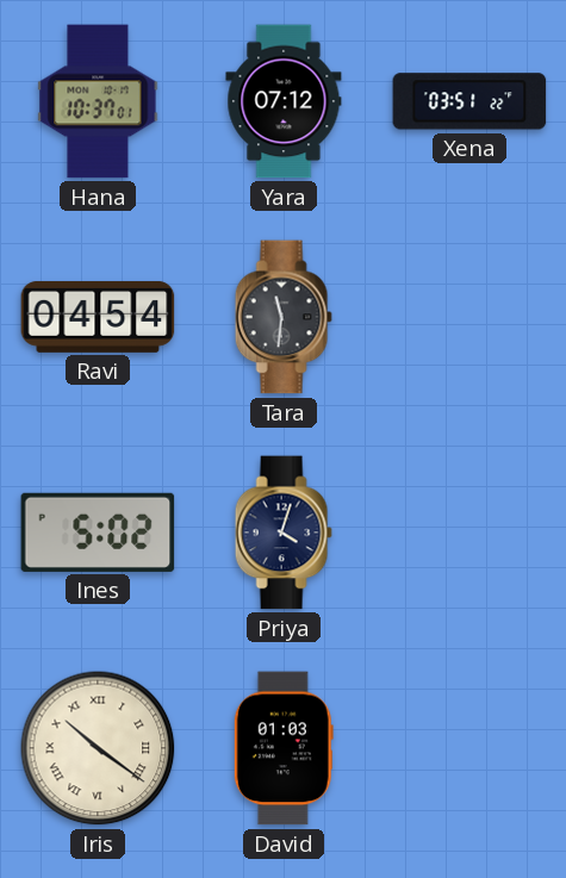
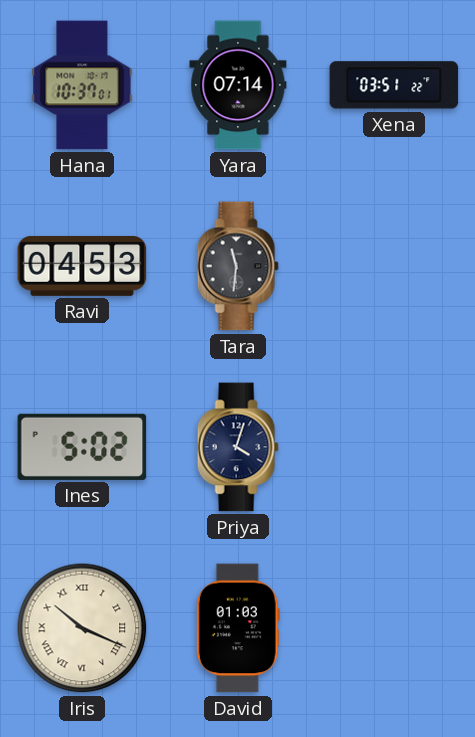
Yara: 07:12 -> 07:14 (238, 85)
Ravi: 04:54 -> 04:53 (82, 266)
Iris: 10:21 -> 10:19 (82, 628)
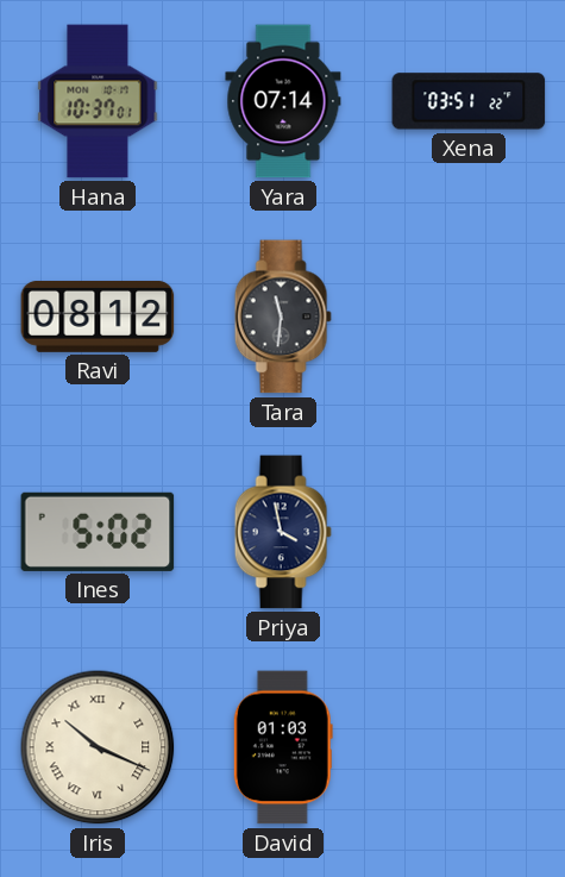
Ravi: 04:53 -> 08:12 (98, 317)
Priya: 4:03 -> 3:58 (283, 532)
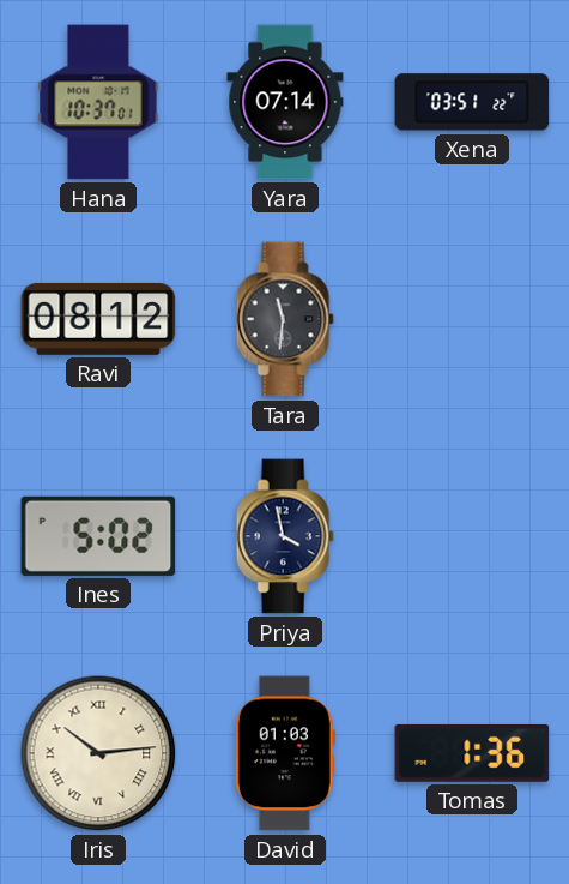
Iris: 10:19 -> 10:14 (98, 753)
Tomas: none -> 1:36 (472, 753)
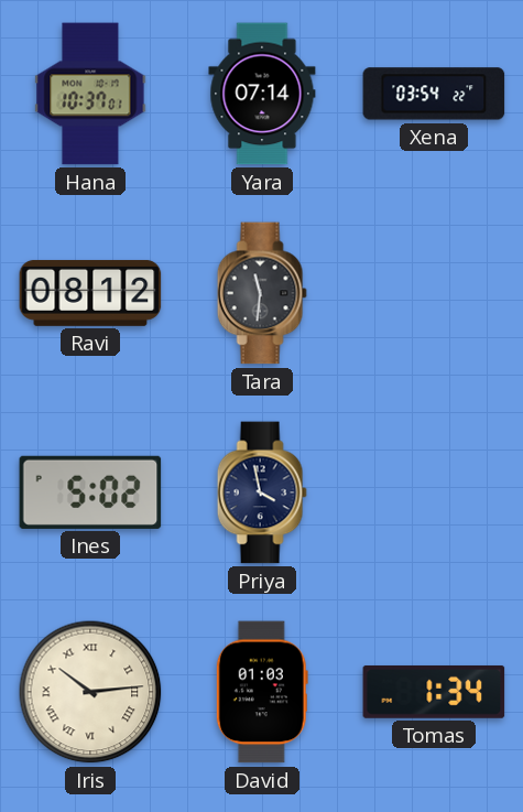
Xena: 03:51 -> 03:54 (434, 94)
Tomas: 1:36 -> 1:34 (434, 692)
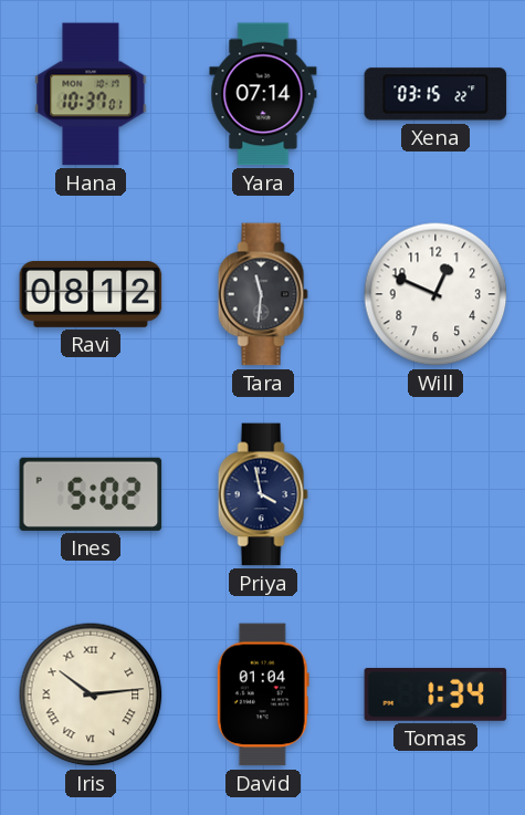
Xena: 03:54 -> 03:15 (435, 94)
Will: none -> 12:49 (435, 294)
David: 01:03 -> 01:04 (263, 694)
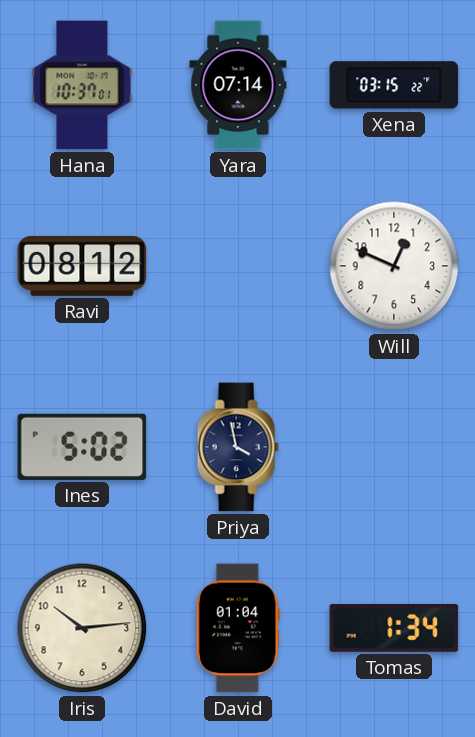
Tara: 11:31 -> none (263, 294)
Iris numerals: Roman -> Arabic (82, 628)
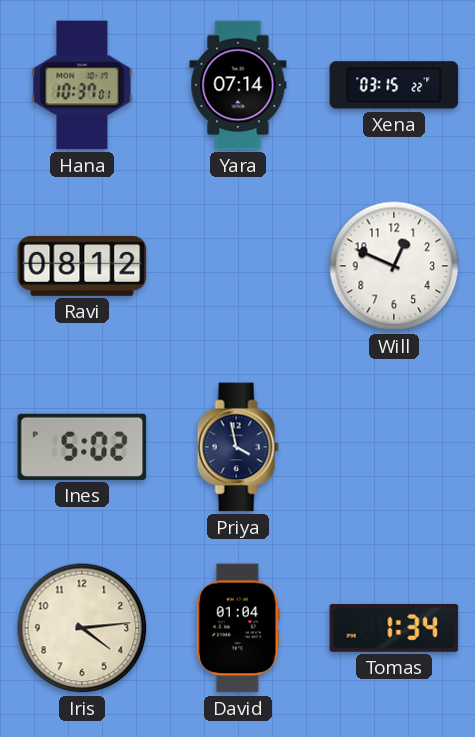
Iris: 10:14 -> 4:14 (82, 628)
